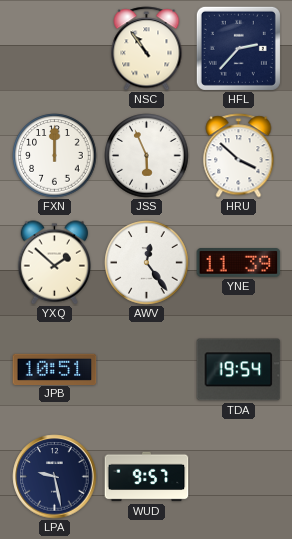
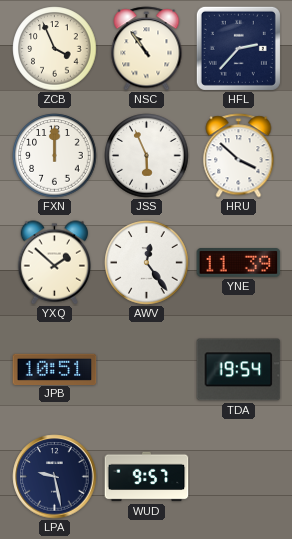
ZCB: none -> 3:56 (55, 49)
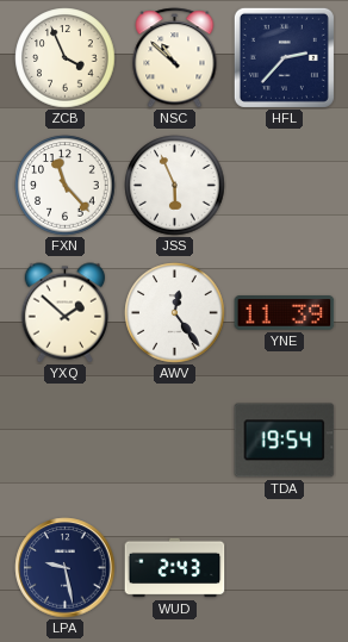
NSC: 10:54 -> 10:52 (175, 58)
FXN: 12:00 -> 11:23 (66, 186)
HRU: 3:52 -> none (239, 156)
JPB: 10:51 -> none (55, 369)
WUD: 9:57 -> 2:43 (175, 568)
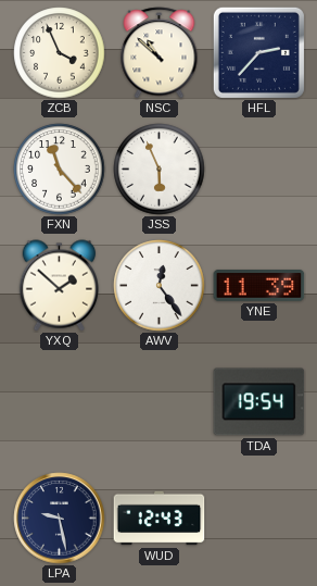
WUD: 2:43 -> 12:43 (160, 519)
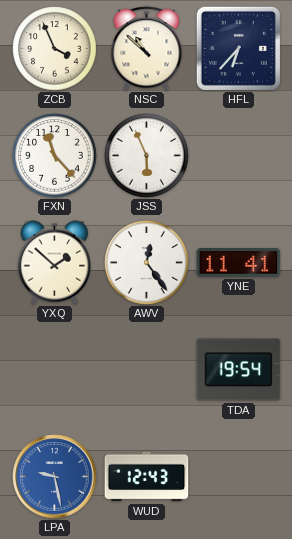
HFL: 2:37 -> 6:37 (238, 48)
YNE: 11:39 -> 11:41 (239, 263)
LPA dial: navy -> blue (55, 477)
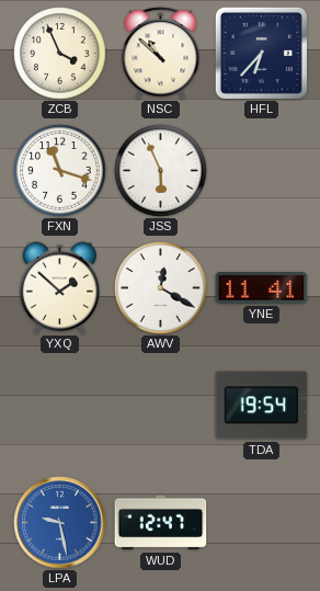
FXN: 11:23 -> 11:18 (60, 171)
AWV: 12:24 -> 12:20 (161, 288)
WUD: 12:43 -> 12:47 (161, 523)
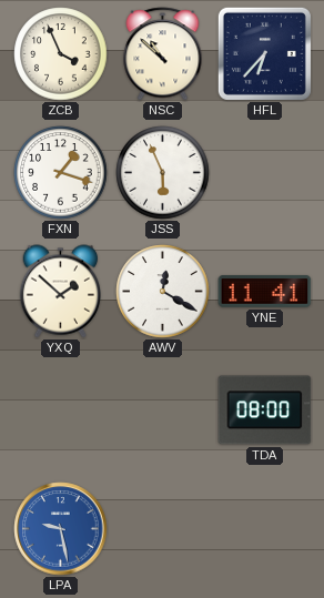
FXN: 11:18 -> 1:18 (61, 173)
TDA: 19:54 -> 08:00 (265, 411)
WUD: 12:47 -> none (161, 523)
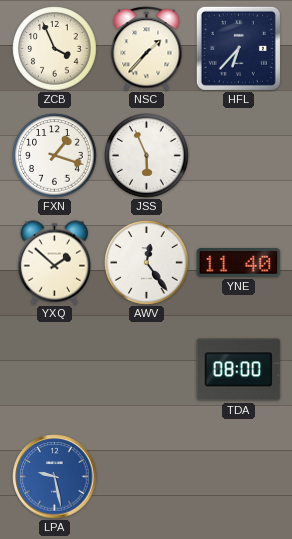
NSC: 10:52 -> 1:37 (147, 49)
AWV: 12:20 -> 12:24 (147, 263)
YNE: 11:41 -> 11:40 (239, 263)
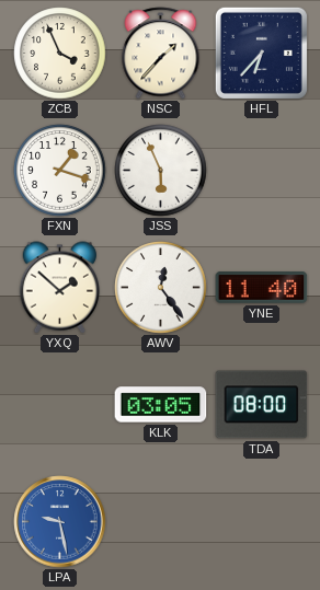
KLK: none -> 03:05 (161, 405)
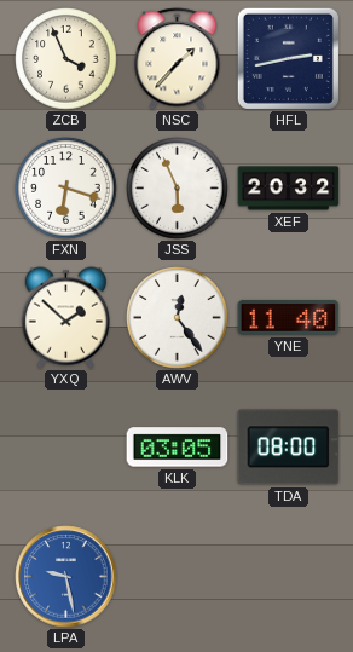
HFL: 6:37 -> 2:43 (288, 58)
FXN: 1:18 -> 6:18 (66, 189)
XEF: none -> 20:32 (289, 189)
